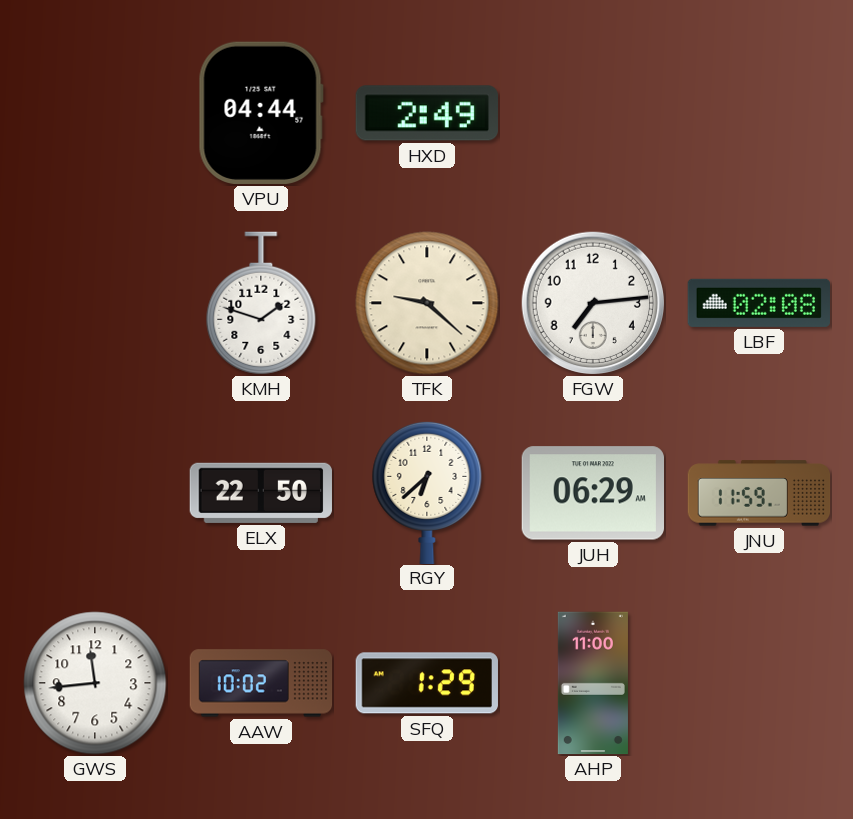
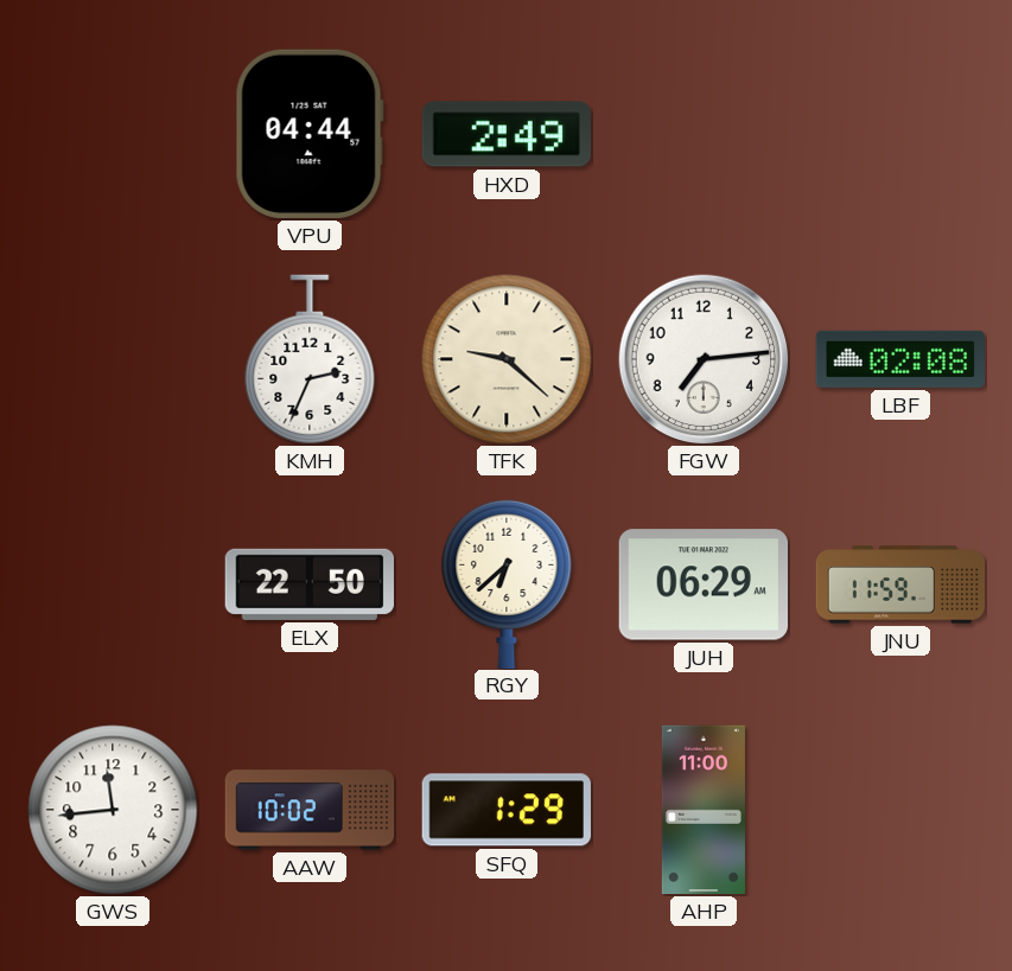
KMH: 1:48 -> 2:34 (310, 359)
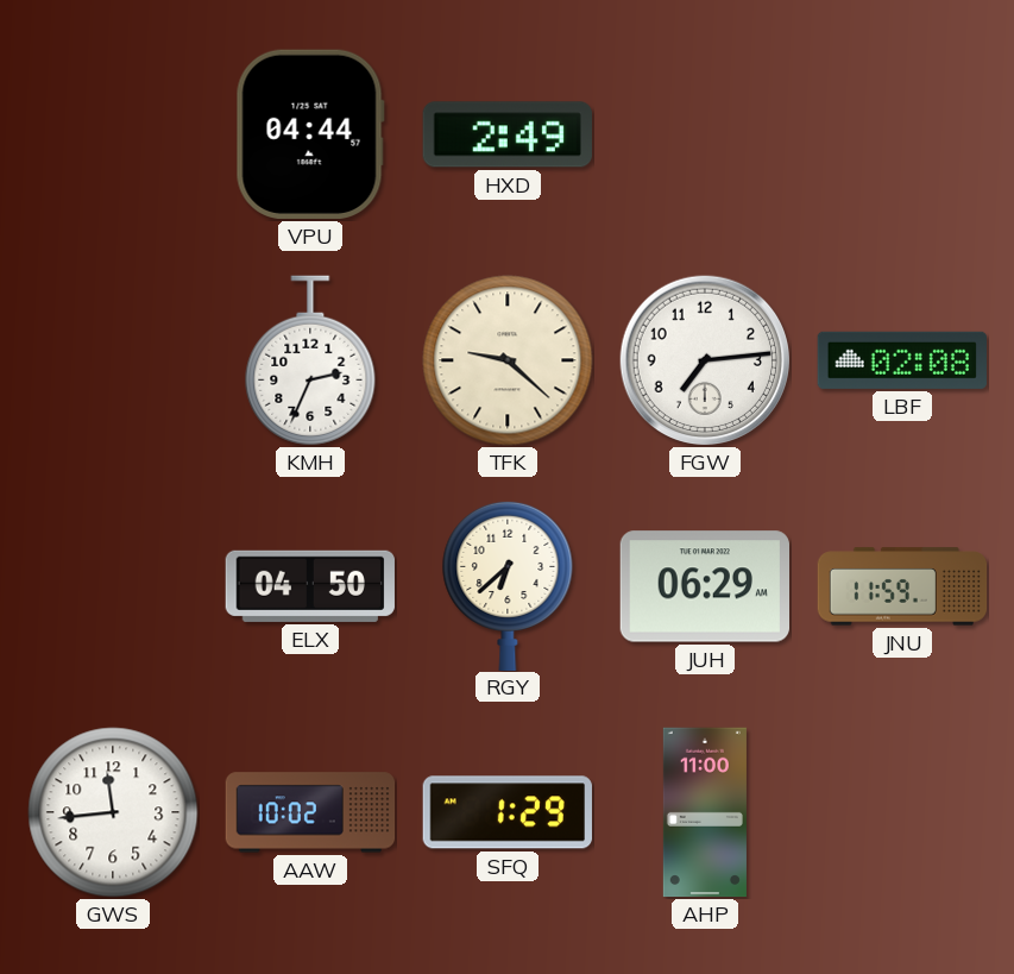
ELX: 22:50 -> 04:50 (309, 586)
